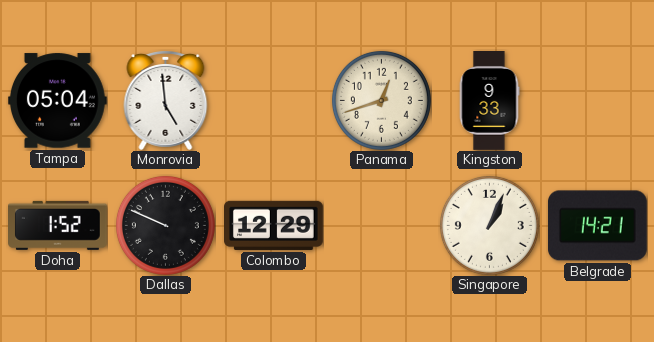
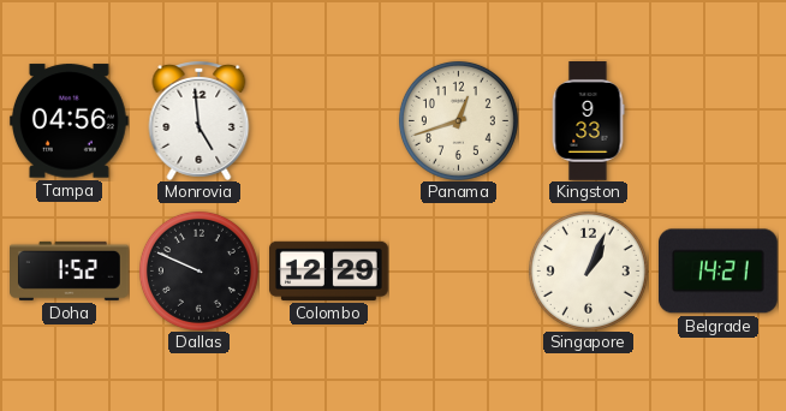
Tampa: 05:04 -> 04:56 (69, 121)
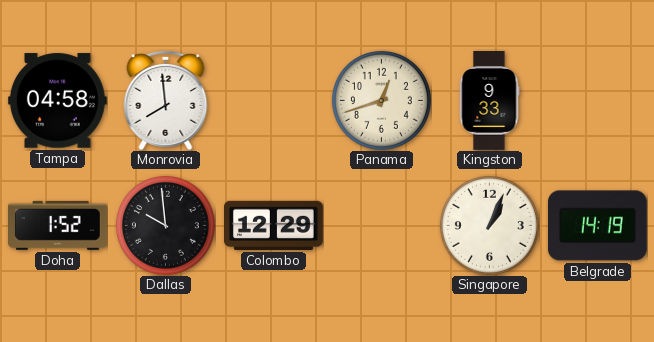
Tampa: 04:56 -> 04:58 (57, 101)
Monrovia: 4:59 -> 7:59 (166, 101)
Dallas: 9:49 -> 9:59 (165, 225)
Belgrade: 14:21 -> 14:19 (597, 226)
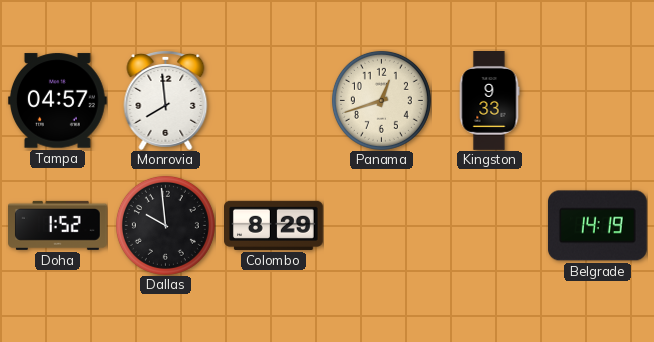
Tampa: 04:58 -> 04:57 (57, 101)
Colombo: 12:29 -> 8:29 (274, 225)
Singapore: 1:04 -> none (489, 225)
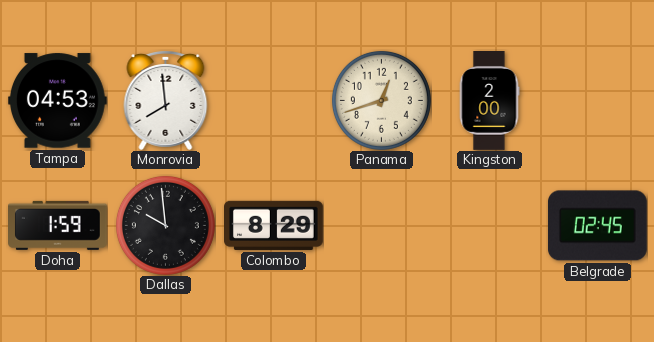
Tampa: 04:57 -> 04:53 (57, 101)
Kingston: 9:33 -> 2:00 (489, 101)
Doha: 1:52 -> 1:59 (58, 225)
Belgrade: 14:19 -> 02:45 (597, 226)
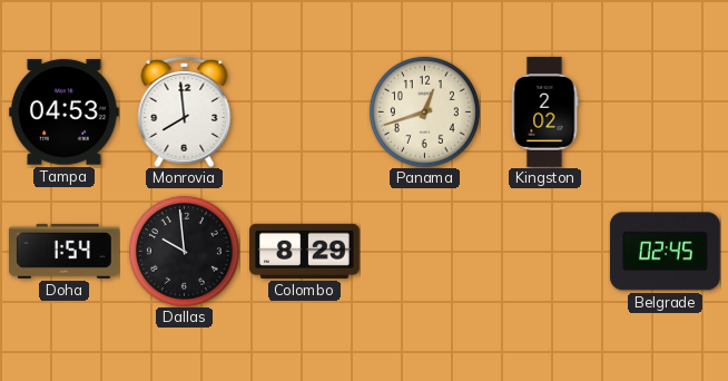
Kingston: 2:00 -> 2:02 (544, 113)
Doha: 1:59 -> 1:54 (65, 251)
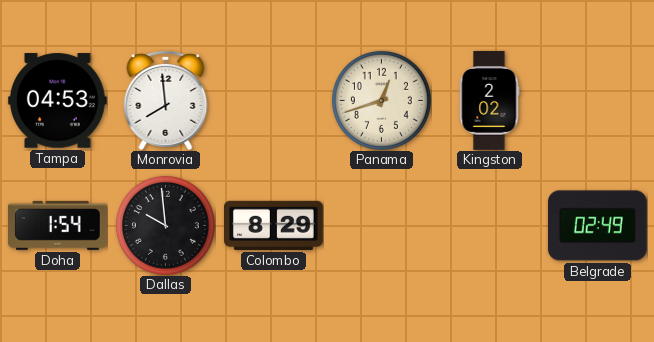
Belgrade: 02:45 -> 02:49 (597, 226)
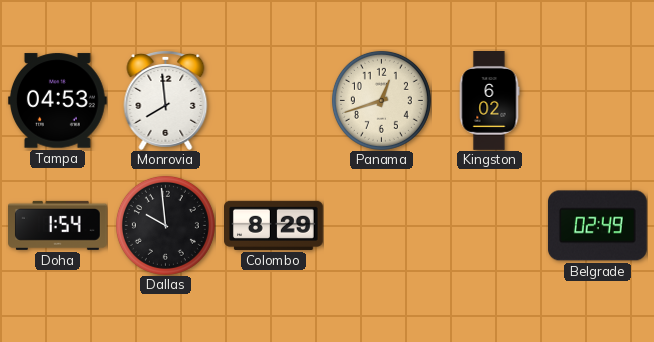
Kingston: 2:02 -> 6:02 (489, 101)
